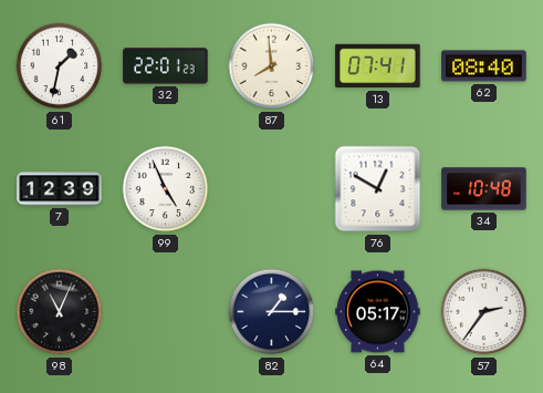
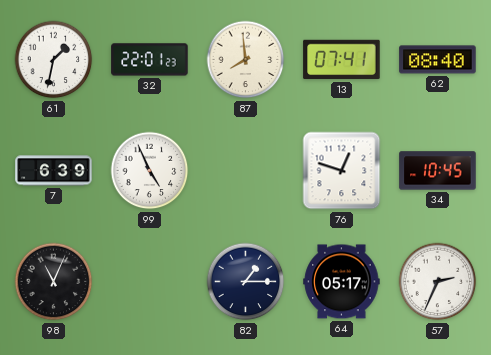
7: 12:39 -> 6:39 (54, 171)
76: 12:50 -> 12:48 (342, 171)
34: 10:48 -> 10:45 (438, 171)
57: 2:36 -> 2:34 (438, 282)
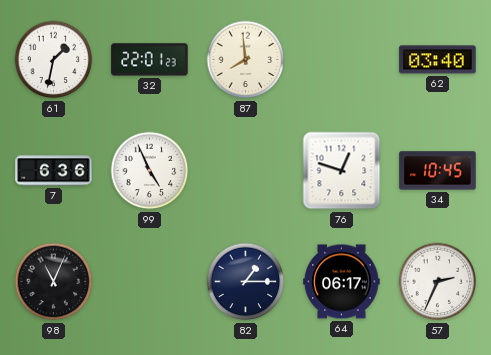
13: 07:41 -> none (342, 60)
62: 08:40 -> 03:40 (438, 60)
7: 6:39 -> 6:36 (54, 171)
64: 05:17 -> 06:17 (342, 282)
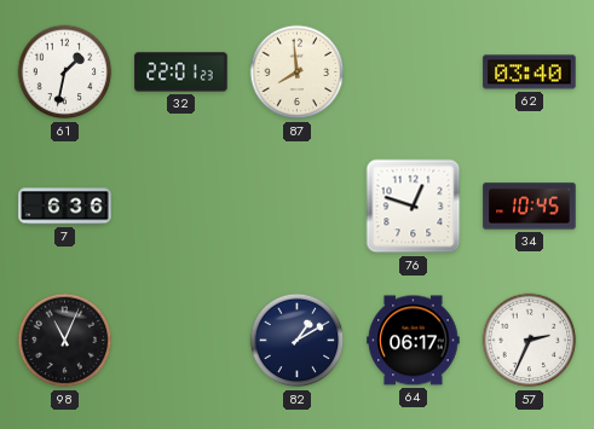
99: 4:56 -> none (150, 171)
82: 1:15 -> 1:10 (298, 341)
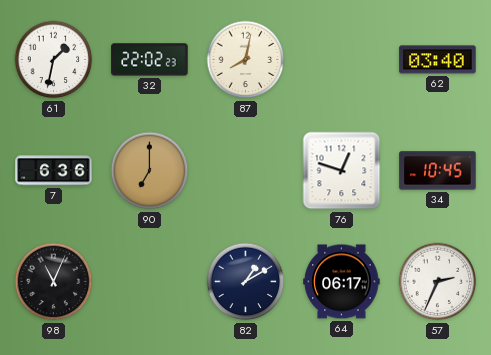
32: 22:01 -> 22:02 (150, 60)
87: 7:59 -> 8:02 (246, 60)
90: none -> 7:00 (150, 171)
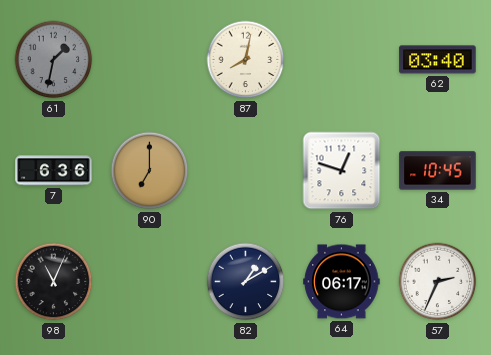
61 dial: white -> grey (54, 60)
32: 22:02 -> none (150, 60)
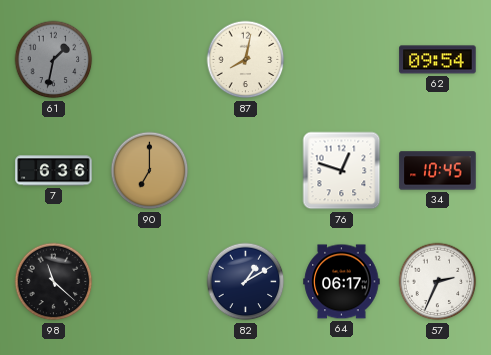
62: 03:40 -> 09:54 (438, 60)
98: 11:04 -> 11:22 (54, 282)
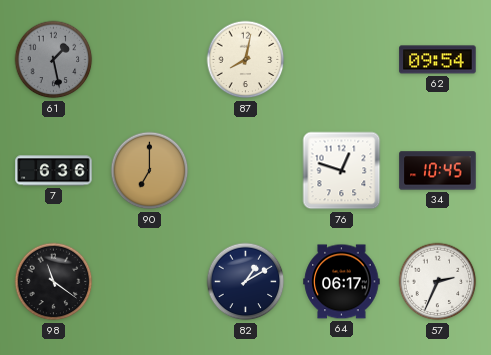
61: 1:32 -> 1:28 (54, 60)
98: 11:22 -> 11:21 (54, 282)
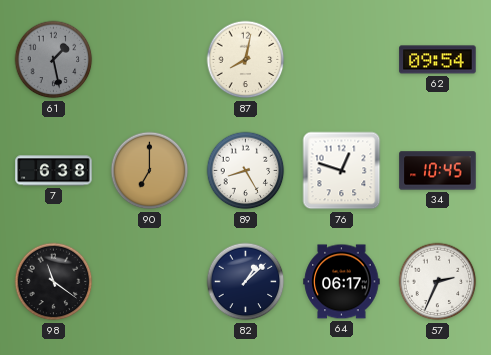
7: 6:36 -> 6:38 (54, 171)
89: none -> 8:25 (246, 171)
82: 1:10 -> 1:08 (246, 282)
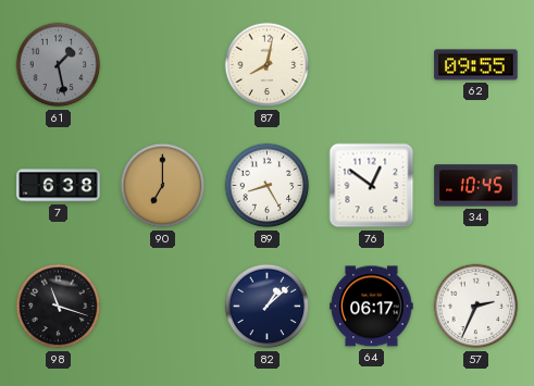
62: 09:54 -> 09:55 (476, 65)
76: 12:48 -> 12:51 (372, 186)
98: 11:21 -> 11:18 (59, 307)
